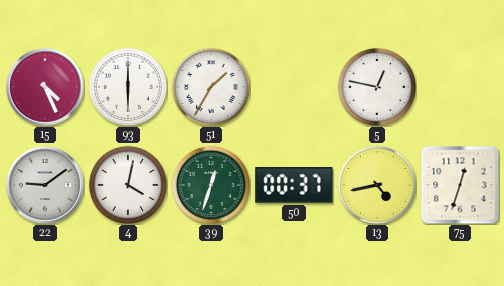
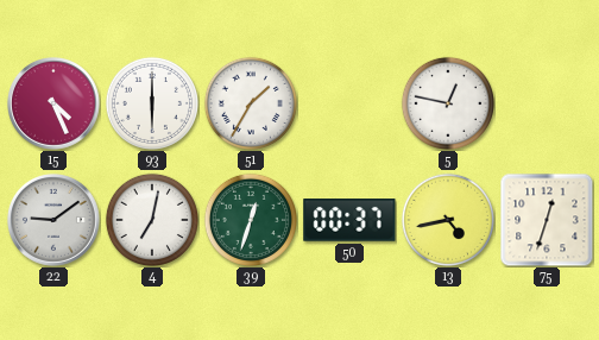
4: 4:02 -> 7:02 (152, 220)
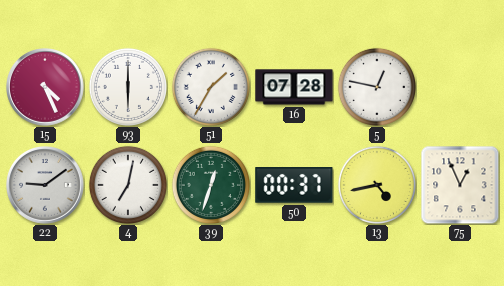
16: none -> 07:28 (294, 87)
75: 12:33 -> 12:56 (460, 185)
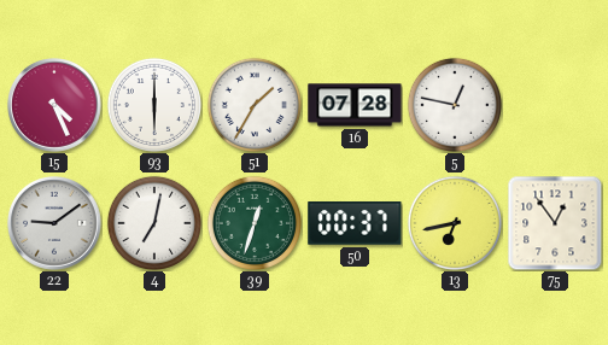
13: 4:43 -> 6:43 (455, 223)
75: 12:56 -> 12:54 (555, 223)
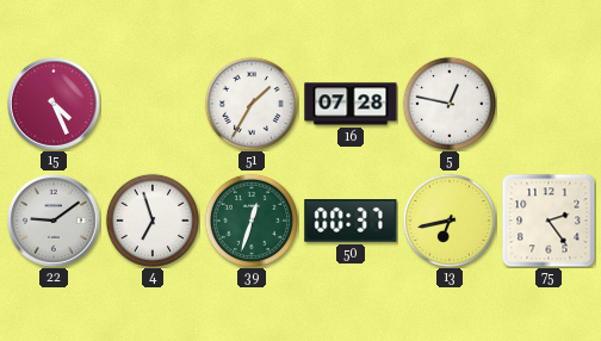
93: 6:00 -> none (154, 105)
4: 7:02 -> 6:57 (153, 221)
75: 12:54 -> 2:24 (549, 221)
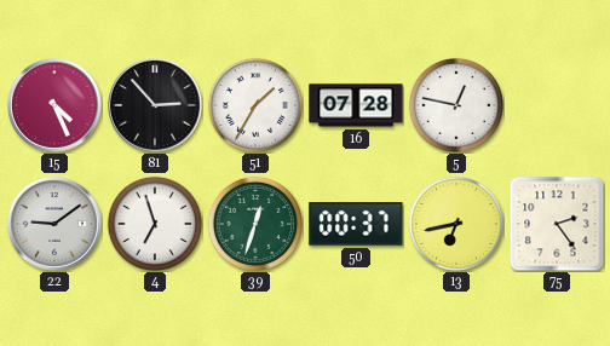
81: none -> 2:53 (156, 106)
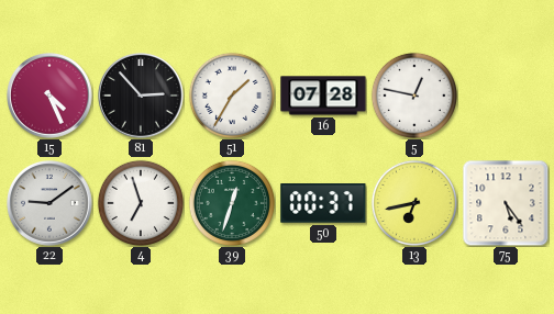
75: 2:24 -> 5:24 (506, 203)
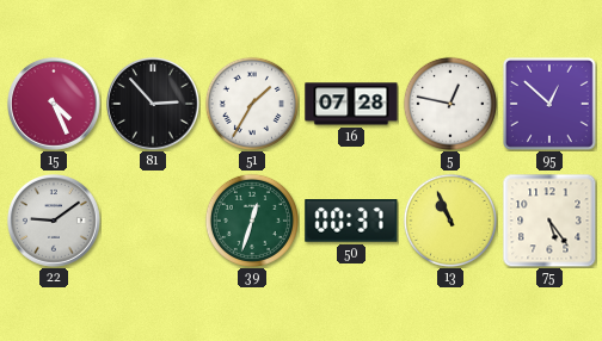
95: none -> 12:52 (549, 104)
4: 6:57 -> none (141, 203)
13: 6:43 -> 10:56 (450, 221)
